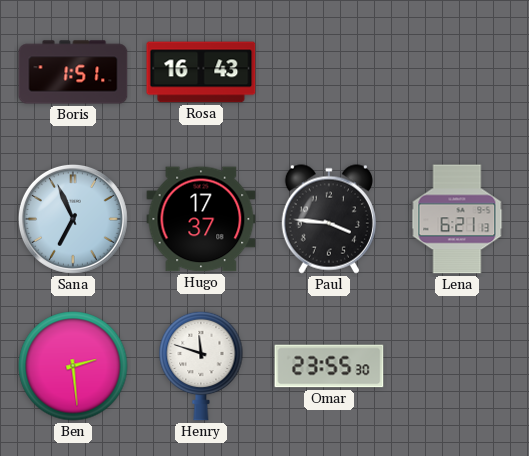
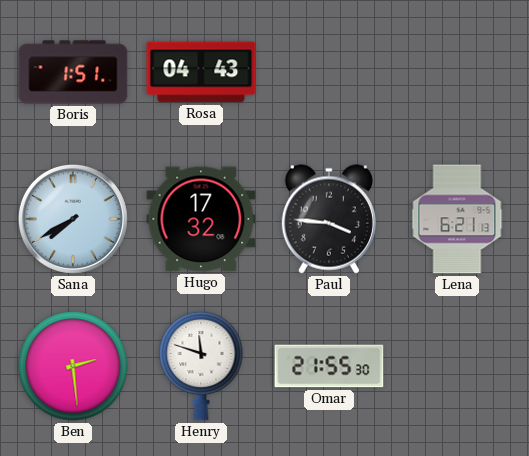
Rosa: 16:43 -> 04:43 (201, 72)
Sana: 6:56 -> 7:40 (73, 219)
Hugo: 17:37 -> 17:32 (201, 219)
Omar: 23:55 -> 21:55 (329, 366)
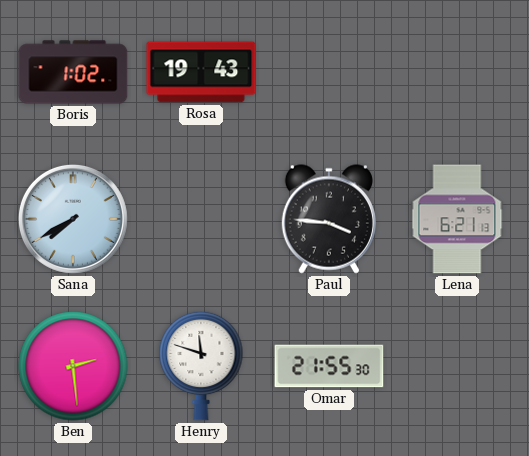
Boris: 1:51 -> 1:02 (73, 72)
Rosa: 04:43 -> 19:43 (201, 72)
Hugo: 17:32 -> none (201, 219)
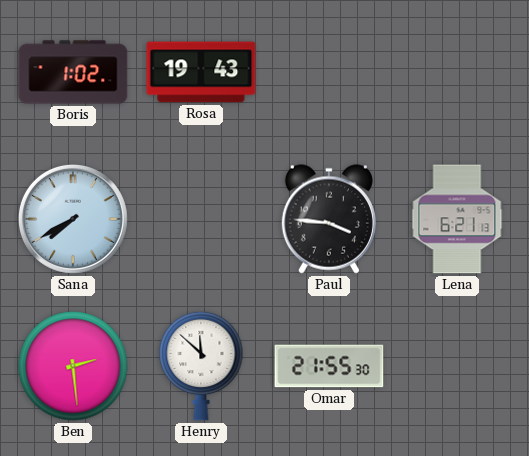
Henry: 11:48 -> 11:52 (201, 366)
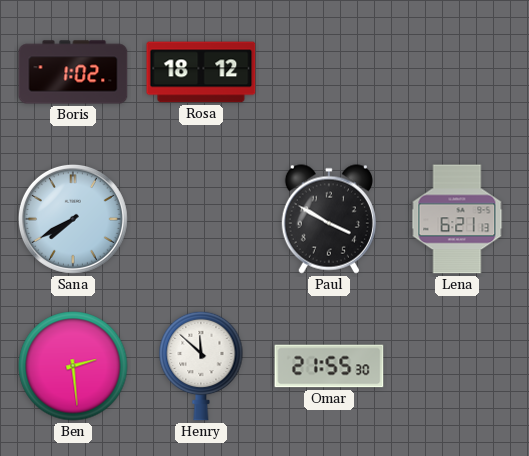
Rosa: 19:43 -> 18:12 (201, 72)
Paul: 3:46 -> 3:50 (329, 219)
